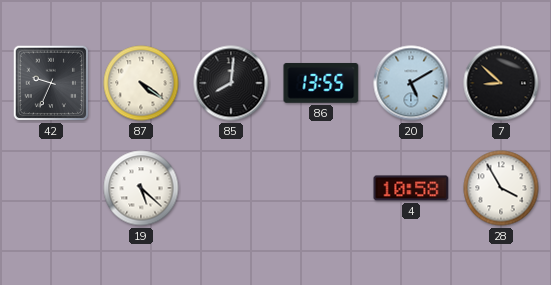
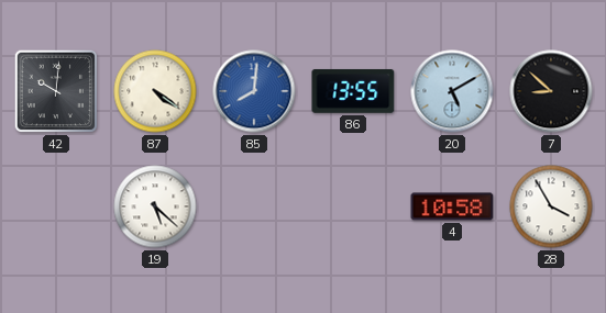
42: 9:34 -> 10:01 (56, 91)
85 dial: black -> blue (254, 91)
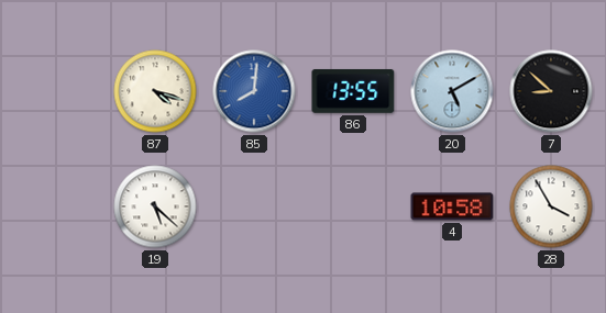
42: 10:01 -> none (56, 91)
87: 4:21 -> 4:18 (155, 91)
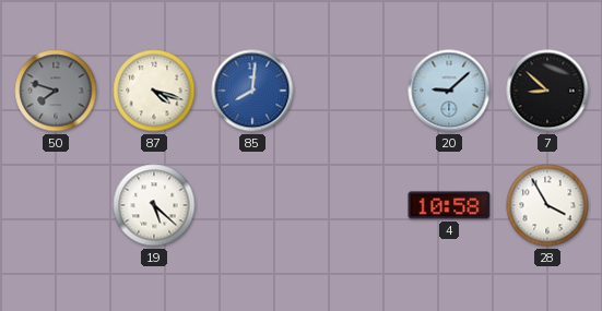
50: none -> 7:48 (56, 91)
86: 13:55 -> none (353, 91)
20: 5:10 -> 9:08 (449, 91)
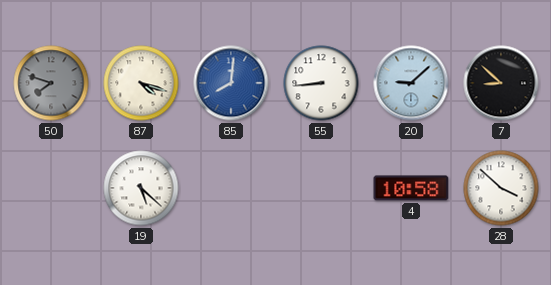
55: none -> 8:44 (321, 83)
28: 3:55 -> 3:52 (501, 188)
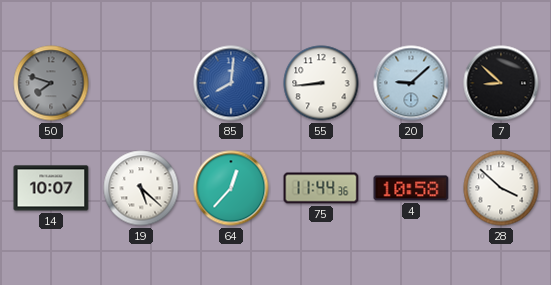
87: 4:18 -> none (141, 83)
14: none -> 10:07 (51, 188)
64: none -> 12:37 (231, 188)
75: none -> 11:44 (321, 188)
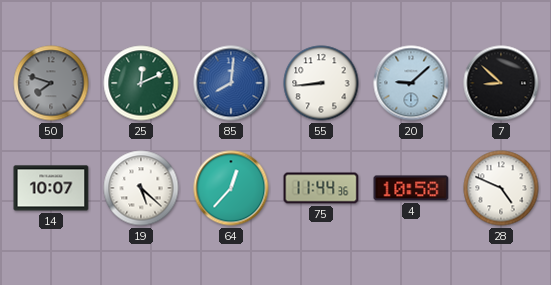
25: none -> 12:11 (141, 83)
28: 3:52 -> 4:49 (501, 188)
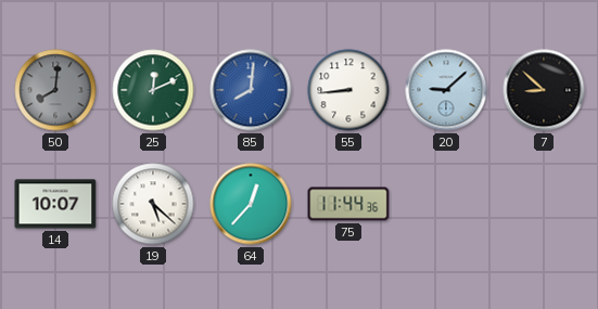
50: 7:48 -> 8:01 (55, 90)
4: 10:58 -> none (411, 188)
28: 4:49 -> none (501, 188)
